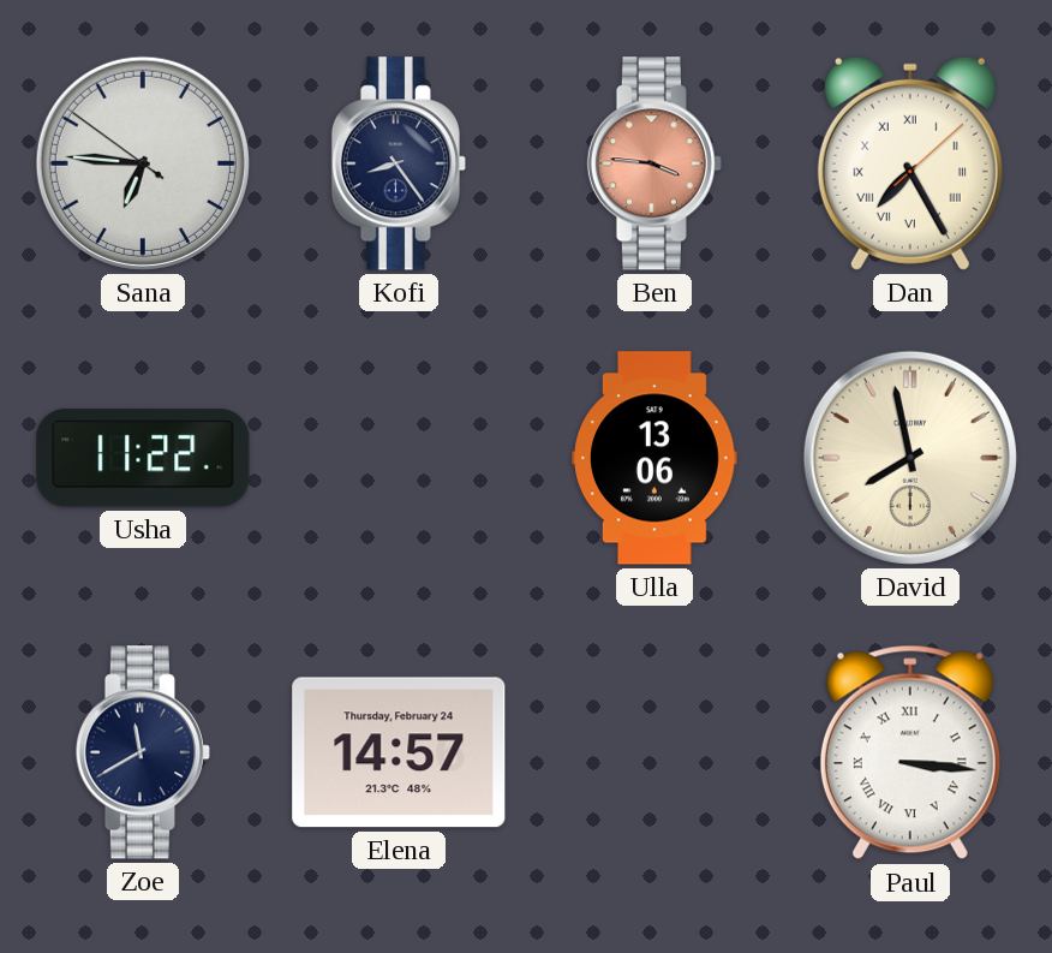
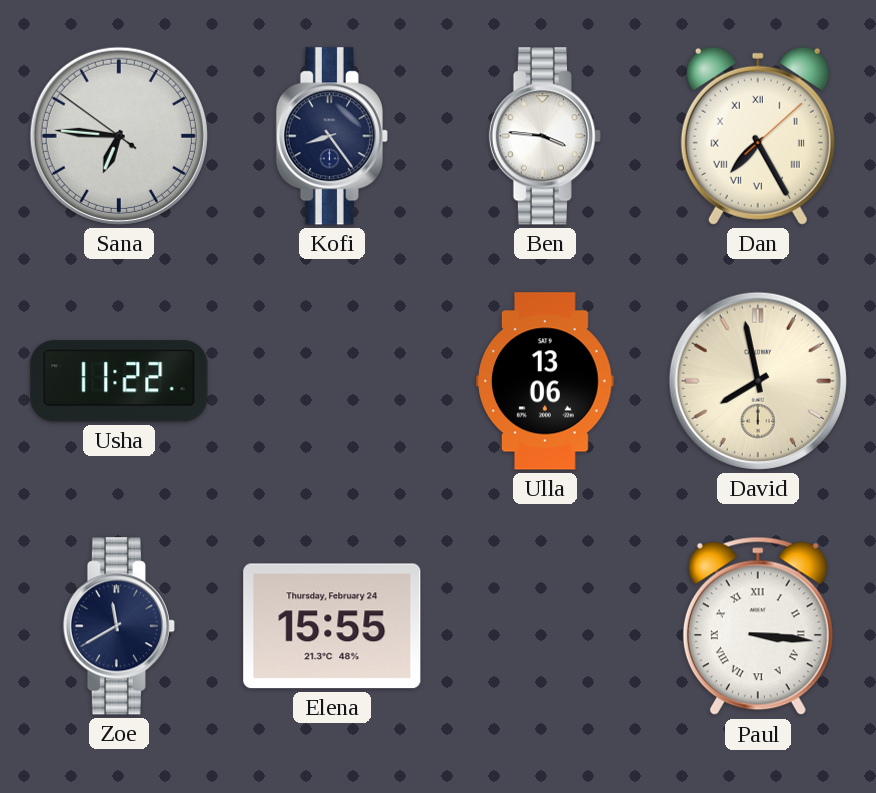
Ben dial: salmon -> white (545, 136)
Elena: 14:57 -> 15:55 (332, 626)
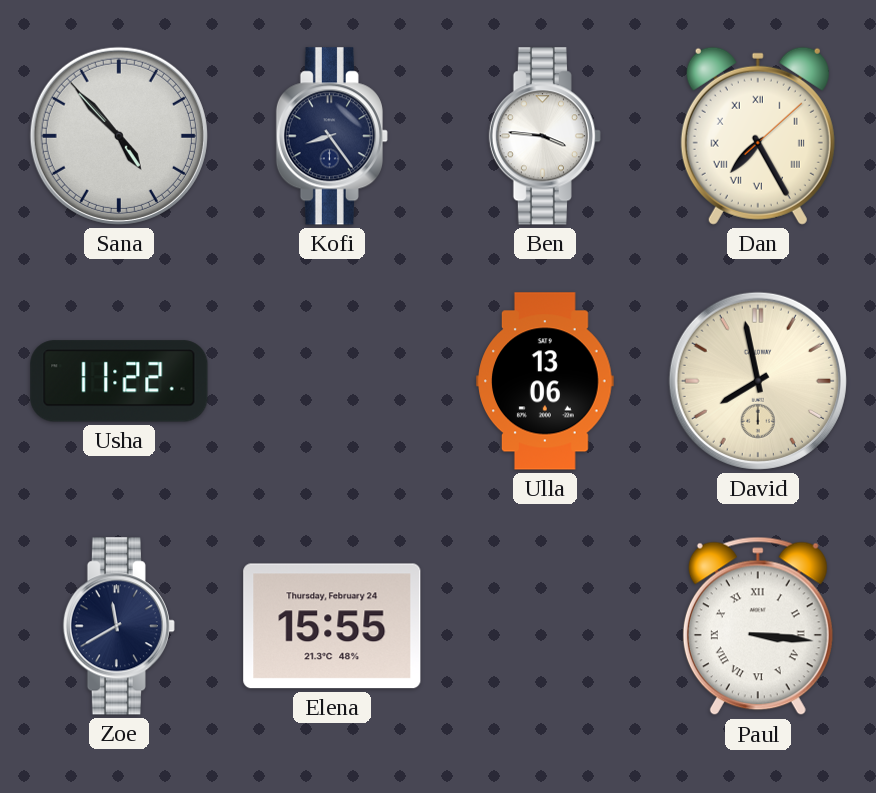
Sana: 6:45 -> 4:52 (119, 136)
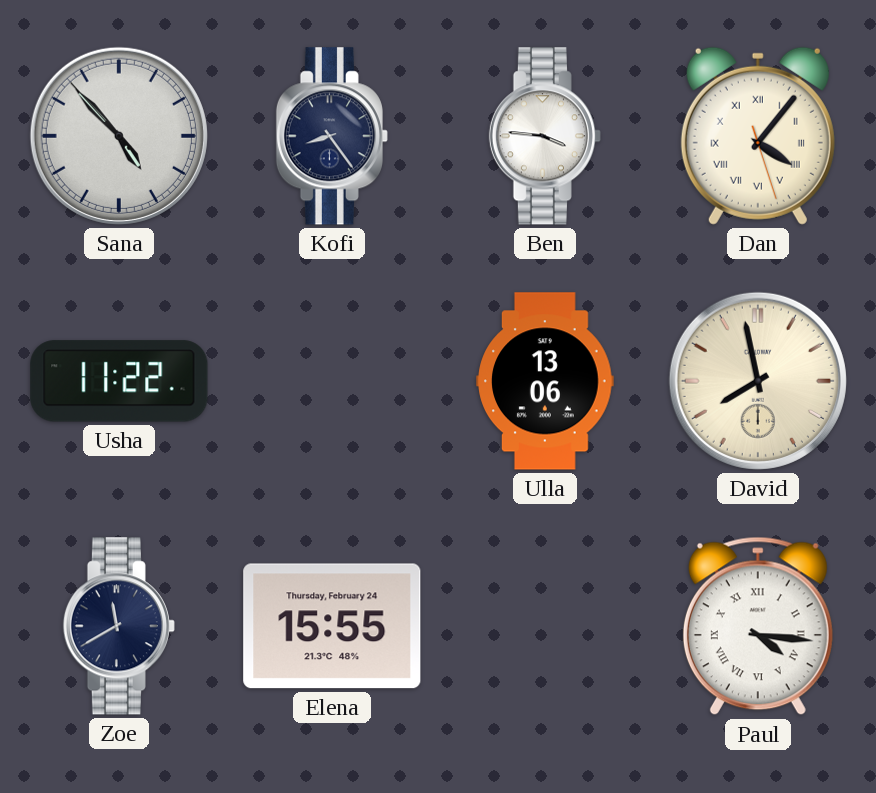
Dan: 7:25 -> 4:06 (758, 136)
Paul: 3:16 -> 4:16 (758, 626)
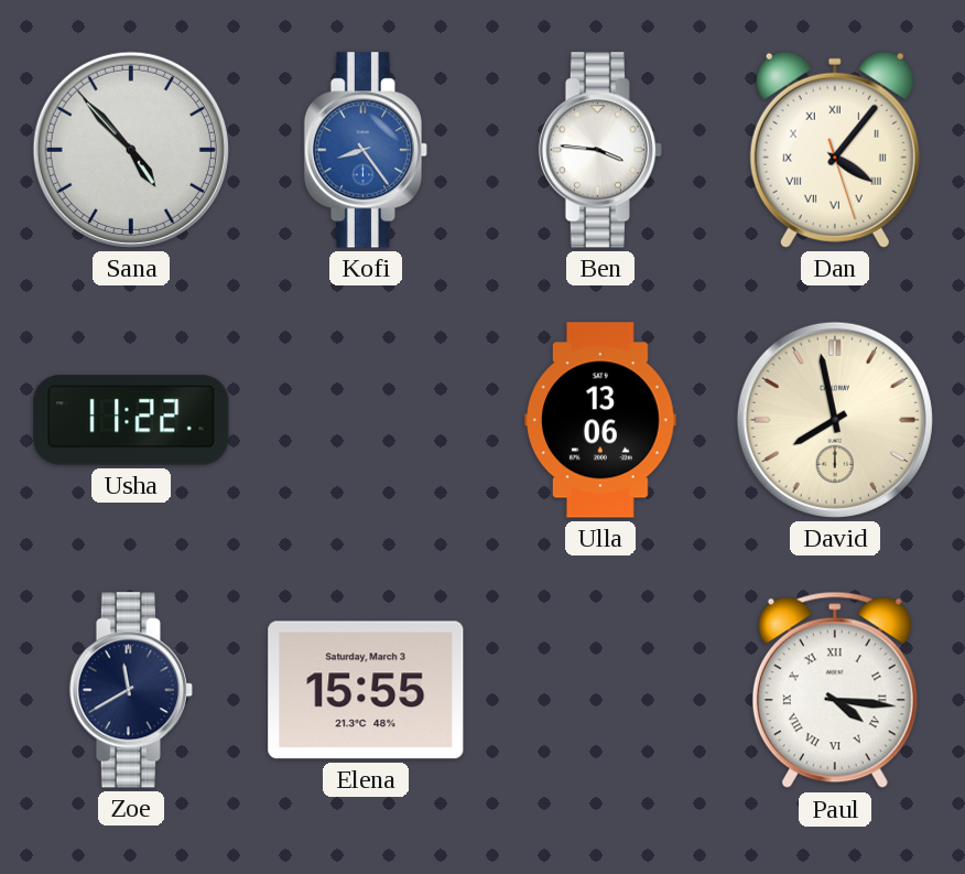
Kofi dial: navy -> blue (366, 150)
Elena date: Thursday, February 24 -> Saturday, March 3 (366, 690)
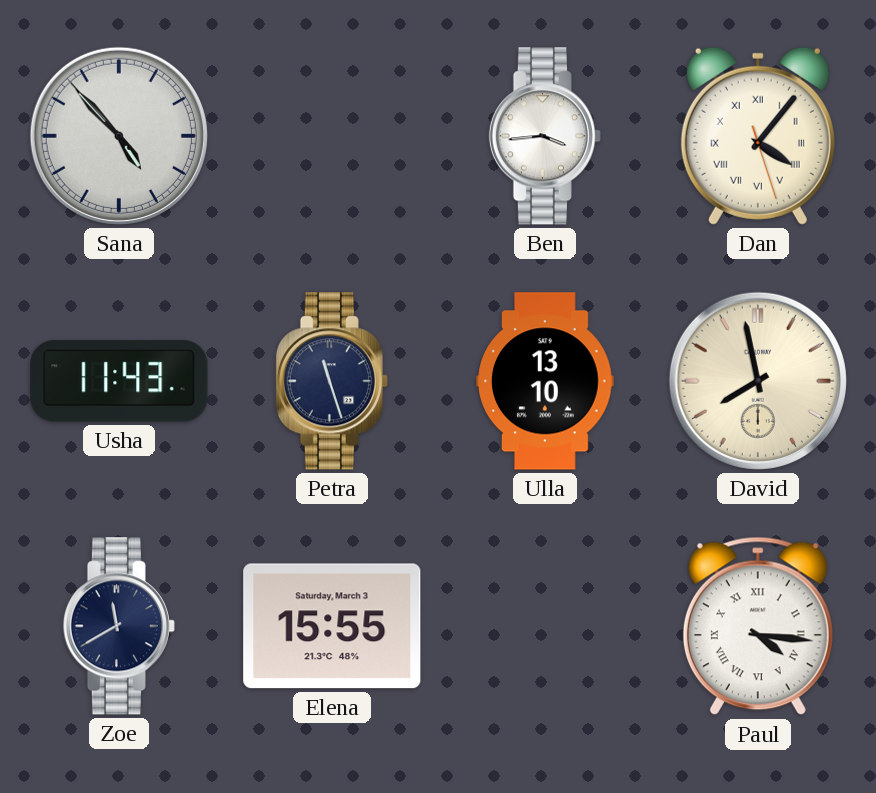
Kofi: 8:24 -> none (366, 150)
Ben: 3:46 -> 3:44 (545, 136)
Usha: 11:22 -> 11:43 (119, 381)
Petra: none -> 11:27 (332, 381)
Ulla: 13:06 -> 13:10 (545, 381)
